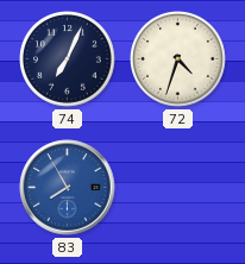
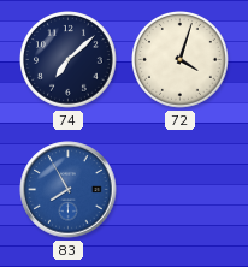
74: 7:04 -> 7:08 (69, 60)
72: 4:33 -> 4:03 (181, 60)
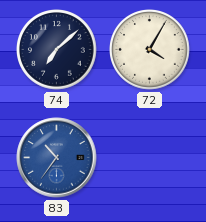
72: 4:03 -> 4:05 (150, 50)
83: 7:55 -> 10:36 (57, 158)
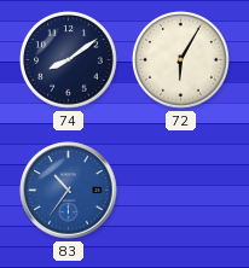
74: 7:08 -> 8:09 (69, 60)
72: 4:05 -> 6:05 (181, 60)
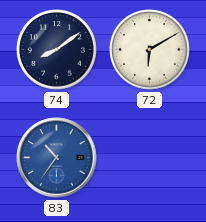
72: 6:05 -> 6:10 (150, 50)
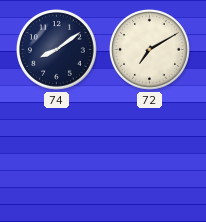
72: 6:10 -> 7:10 (150, 50)
83: 10:36 -> none (57, 158)
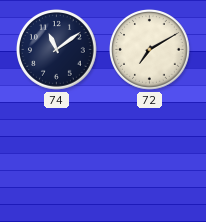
74: 8:09 -> 11:09 (57, 50)
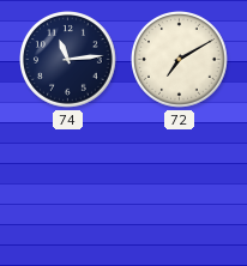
74: 11:09 -> 11:14 (68, 60)
